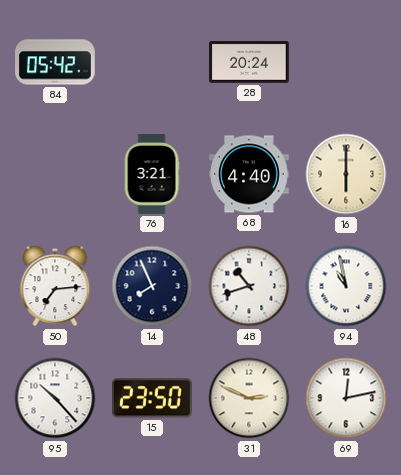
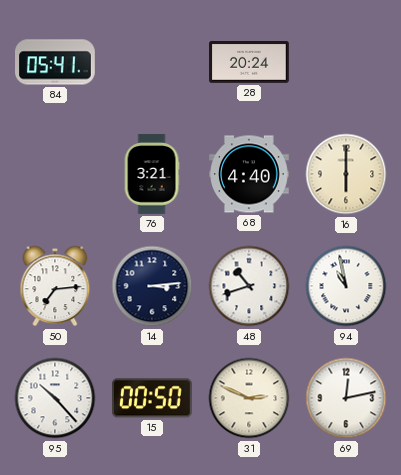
84: 05:42 -> 05:41 (56, 62)
14: 7:56 -> 3:14 (152, 286)
15: 23:50 -> 00:50 (152, 398)
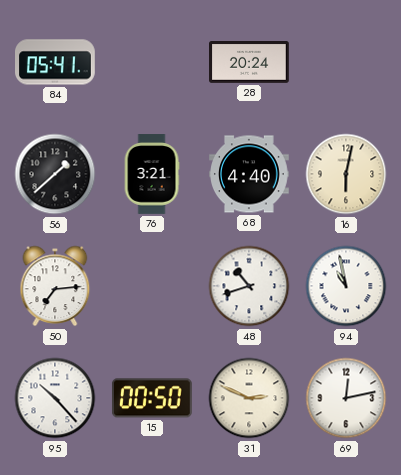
56: none -> 1:38 (55, 174)
16: 6:00 -> 6:02 (346, 174)
14: 3:14 -> none (152, 286)
